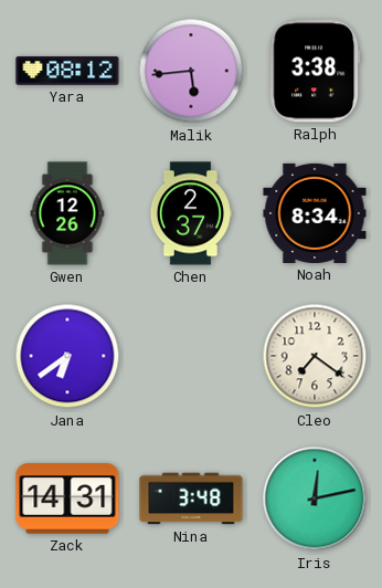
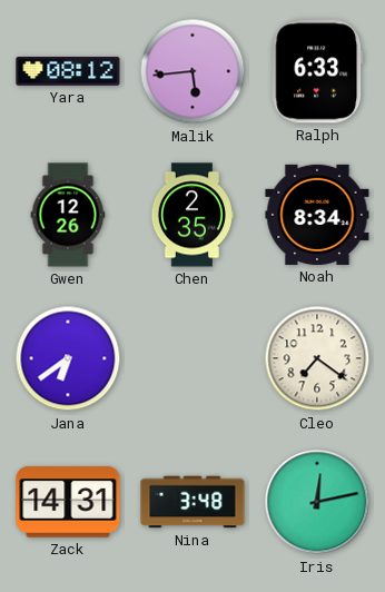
Ralph: 3:38 -> 6:33 (317, 71)
Chen: 2:37 -> 2:35 (191, 215)
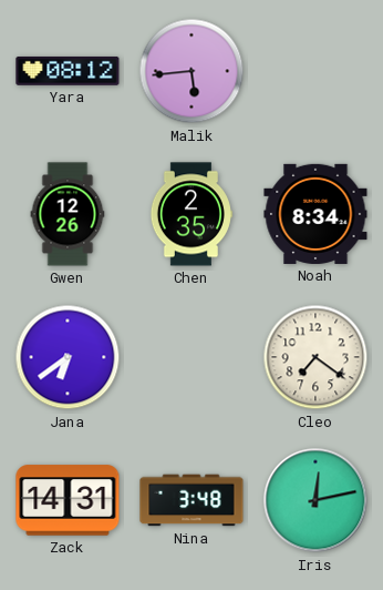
Ralph: 6:33 -> none (317, 71)
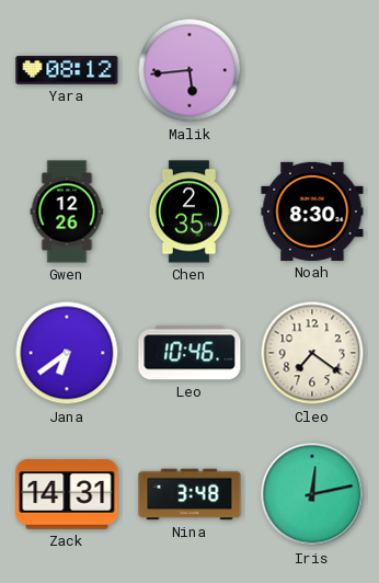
Noah: 8:34 -> 8:30 (312, 212)
Leo: none -> 10:46 (190, 353)
